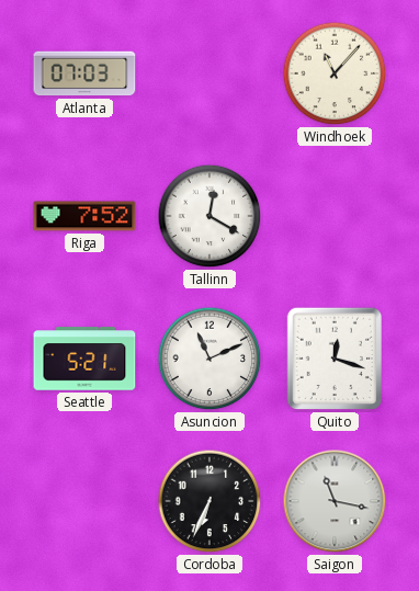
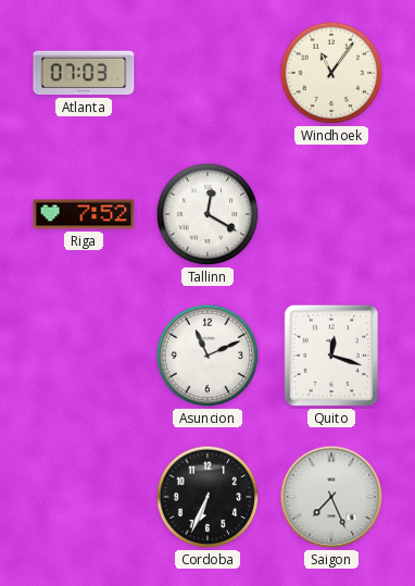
Windhoek: 11:07 -> 11:06 (331, 73)
Seattle: 5:21 -> none (84, 359)
Saigon: 11:17 -> 7:26 (331, 497)
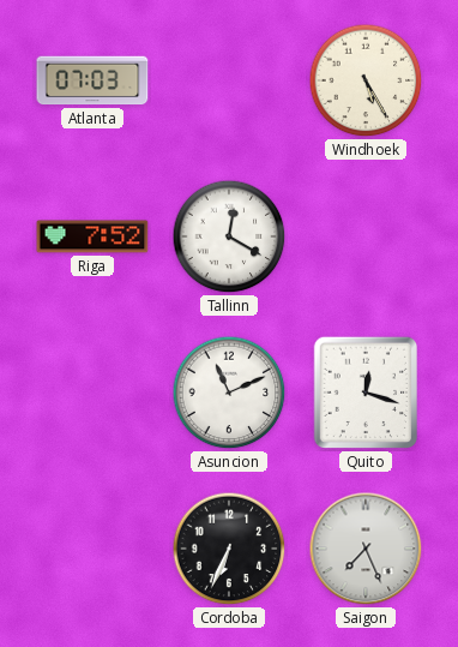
Windhoek: 11:06 -> 5:25 (366, 80)
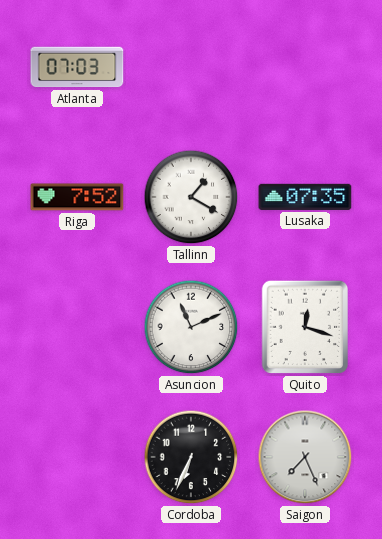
Windhoek: 5:25 -> none (366, 80)
Tallinn: 12:20 -> 1:20 (191, 197)
Lusaka: none -> 07:35 (305, 197)
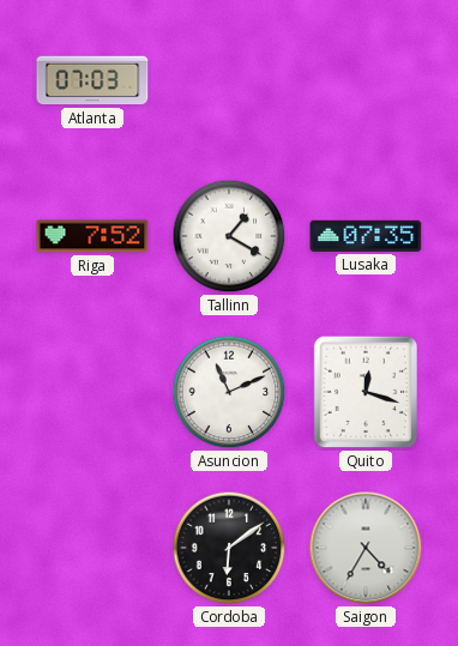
Cordoba: 6:34 -> 6:09 (229, 548)
Saigon: 7:26 -> 4:35 (366, 548)
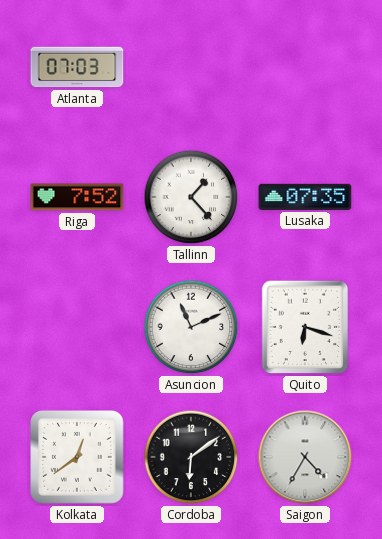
Tallinn: 1:20 -> 1:23 (191, 197)
Quito: 12:18 -> 6:18 (304, 327)
Kolkata: none -> 12:39 (78, 458)
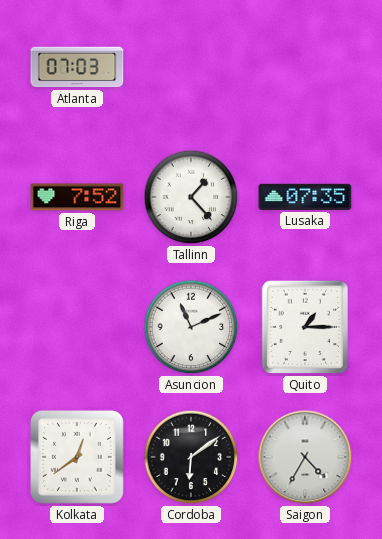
Quito: 6:18 -> 1:15 (304, 327)
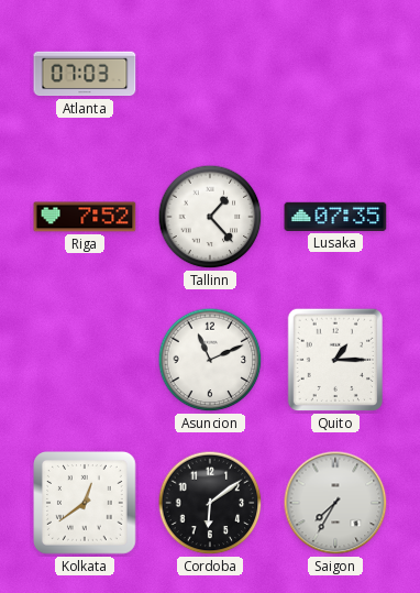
Saigon: 4:35 -> 7:35 (335, 503)
